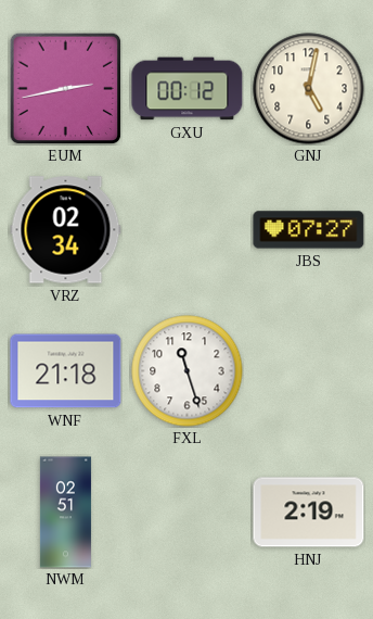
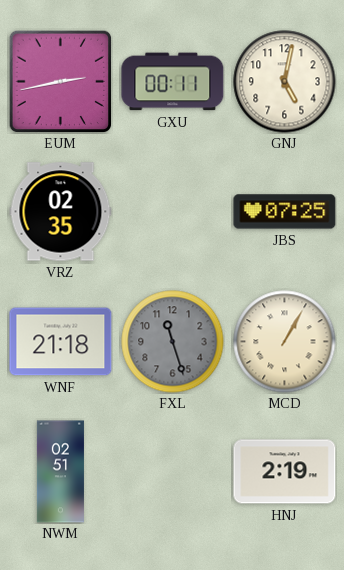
GXU: 00:12 -> 00:11 (173, 82)
VRZ: 02:34 -> 02:35 (61, 212)
JBS: 07:27 -> 07:25 (285, 212)
FXL dial: white -> grey (173, 342)
MCD: none -> 1:05 (285, 342)
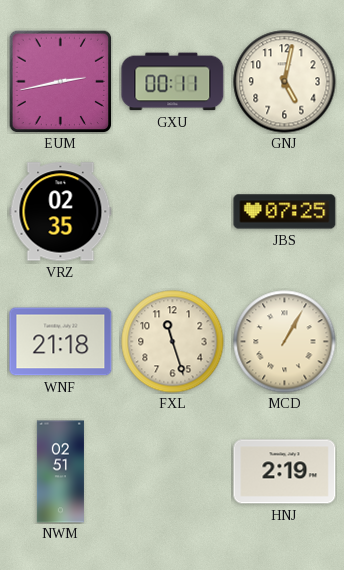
FXL dial: grey -> cream (173, 342)
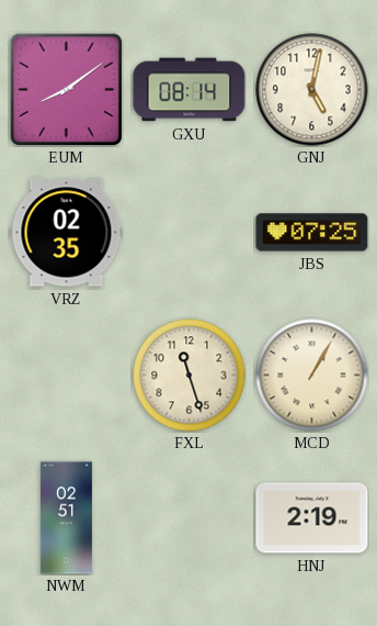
EUM: 2:43 -> 8:09 (66, 89)
GXU: 00:11 -> 08:14 (190, 90)
WNF: 21:18 -> none (61, 342)
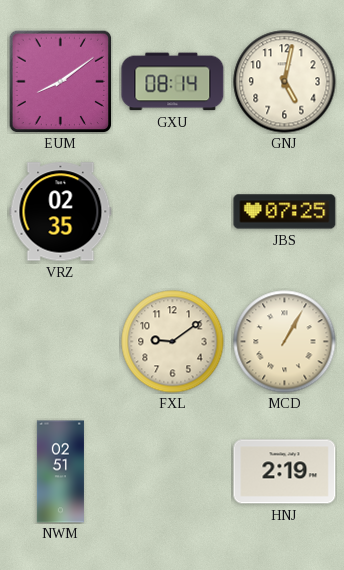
FXL: 11:27 -> 9:09 (173, 342)
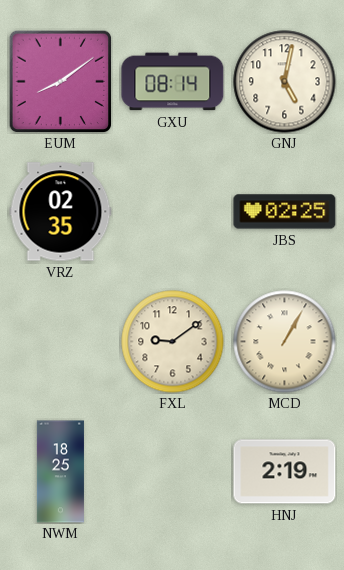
JBS: 07:25 -> 02:25 (285, 212)
NWM: 02:51 -> 18:25 (60, 472)
